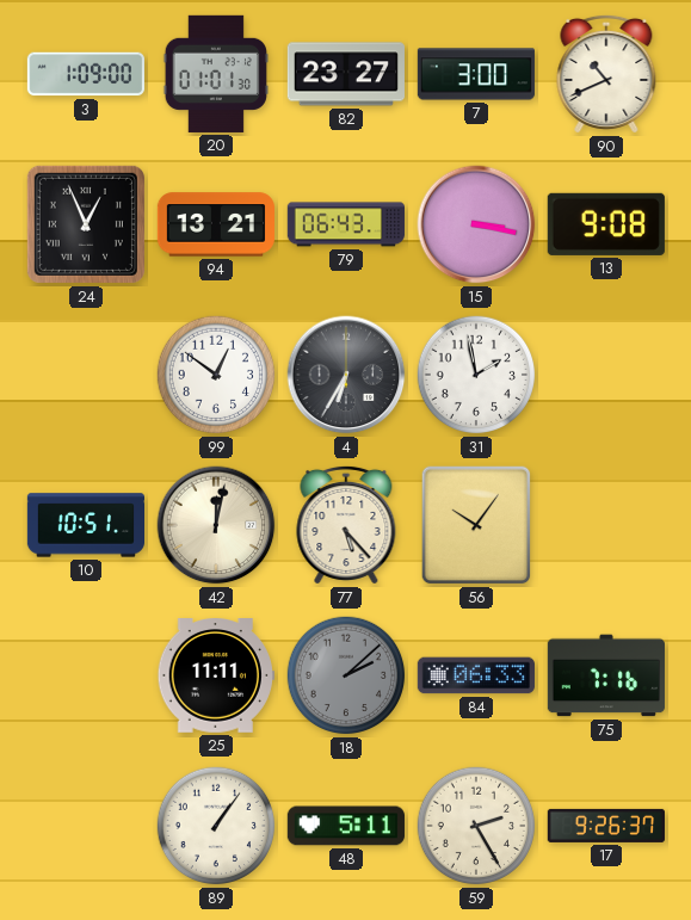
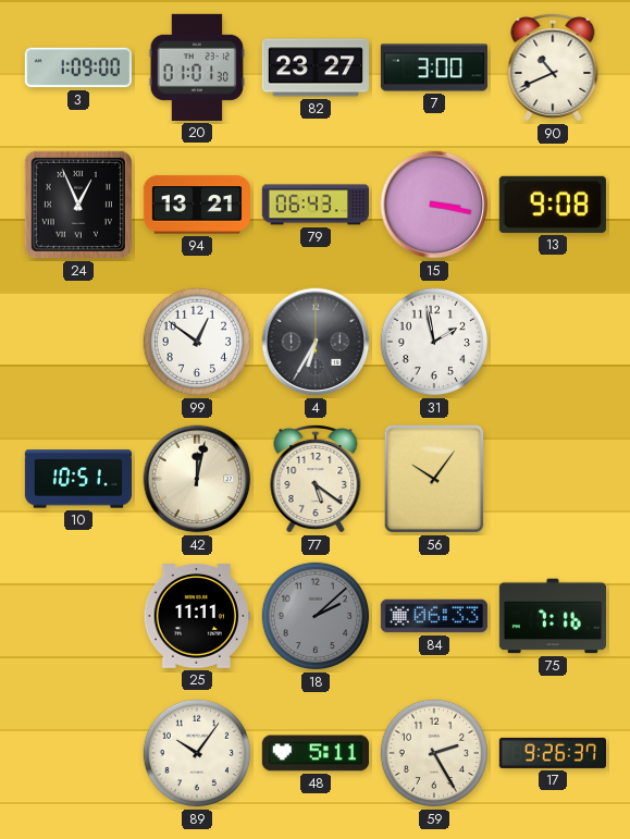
77: 5:23 -> 5:21 (316, 479)
89: 1:06 -> 10:06 (197, 753)
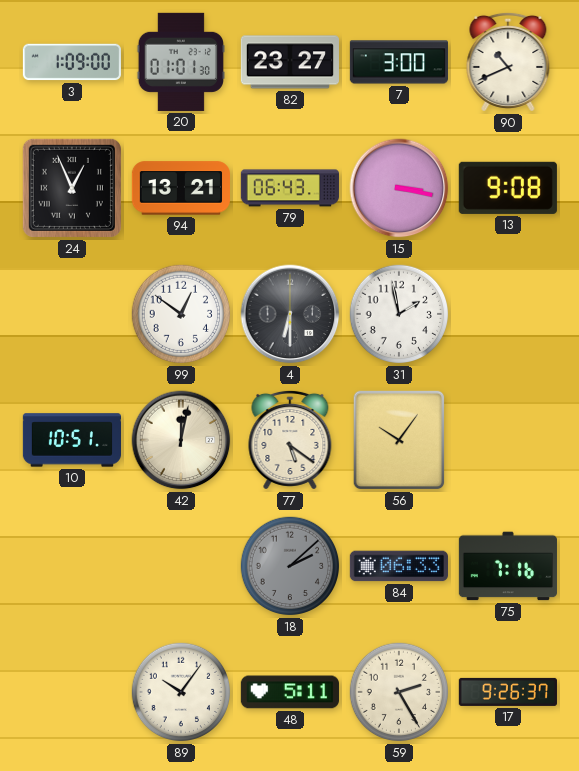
4: 6:35 -> 6:30 (290, 314)
25: 11:11 -> none (197, 617)
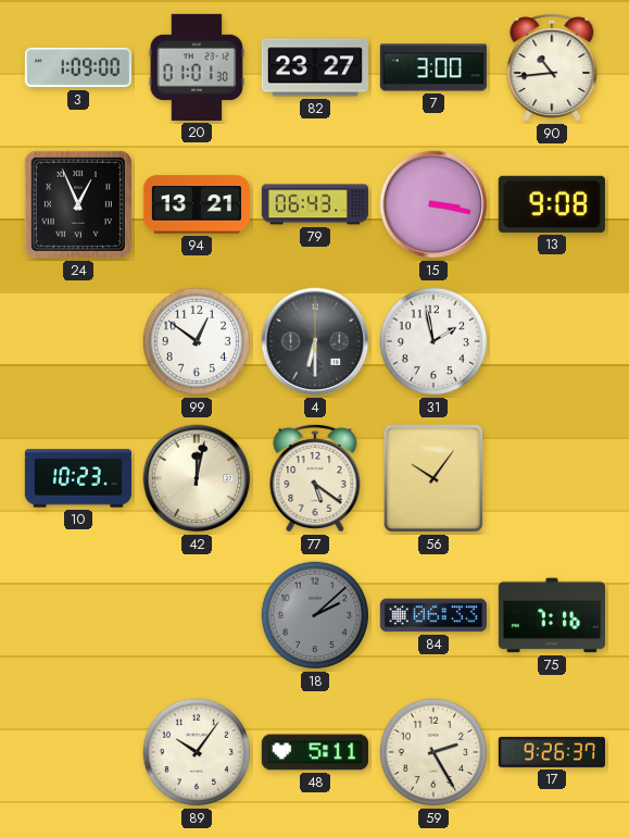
90: 10:41 -> 10:44 (552, 67)
10: 10:51 -> 10:23 (77, 478)
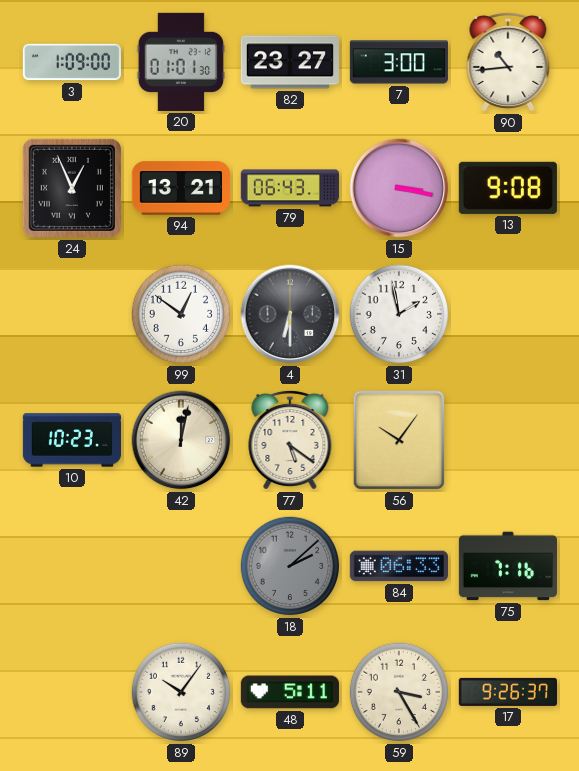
59: 2:25 -> 3:25 (399, 692)
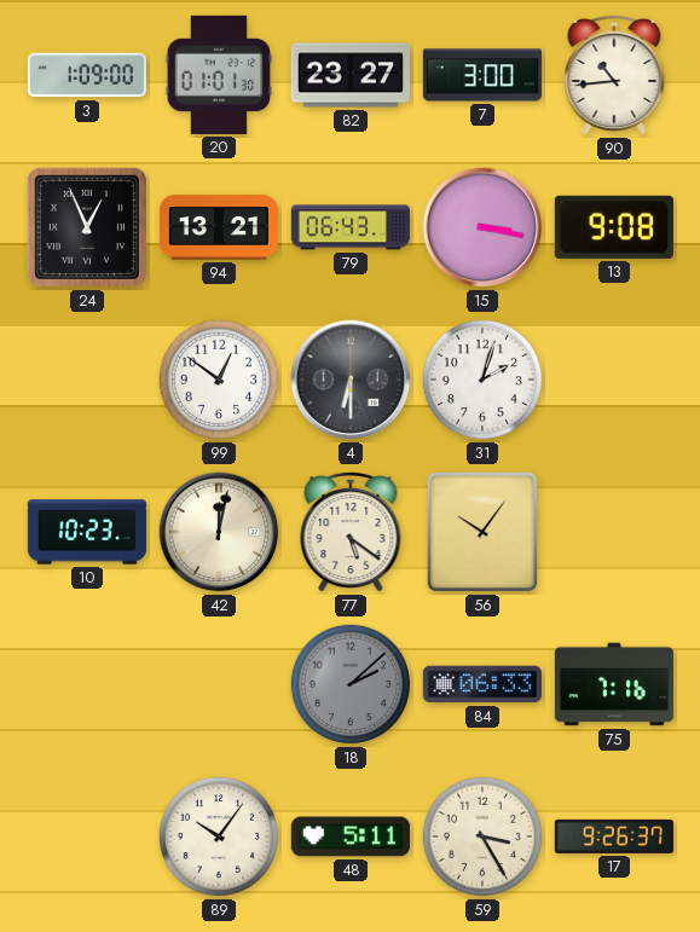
31: 1:58 -> 2:03 (482, 380)
